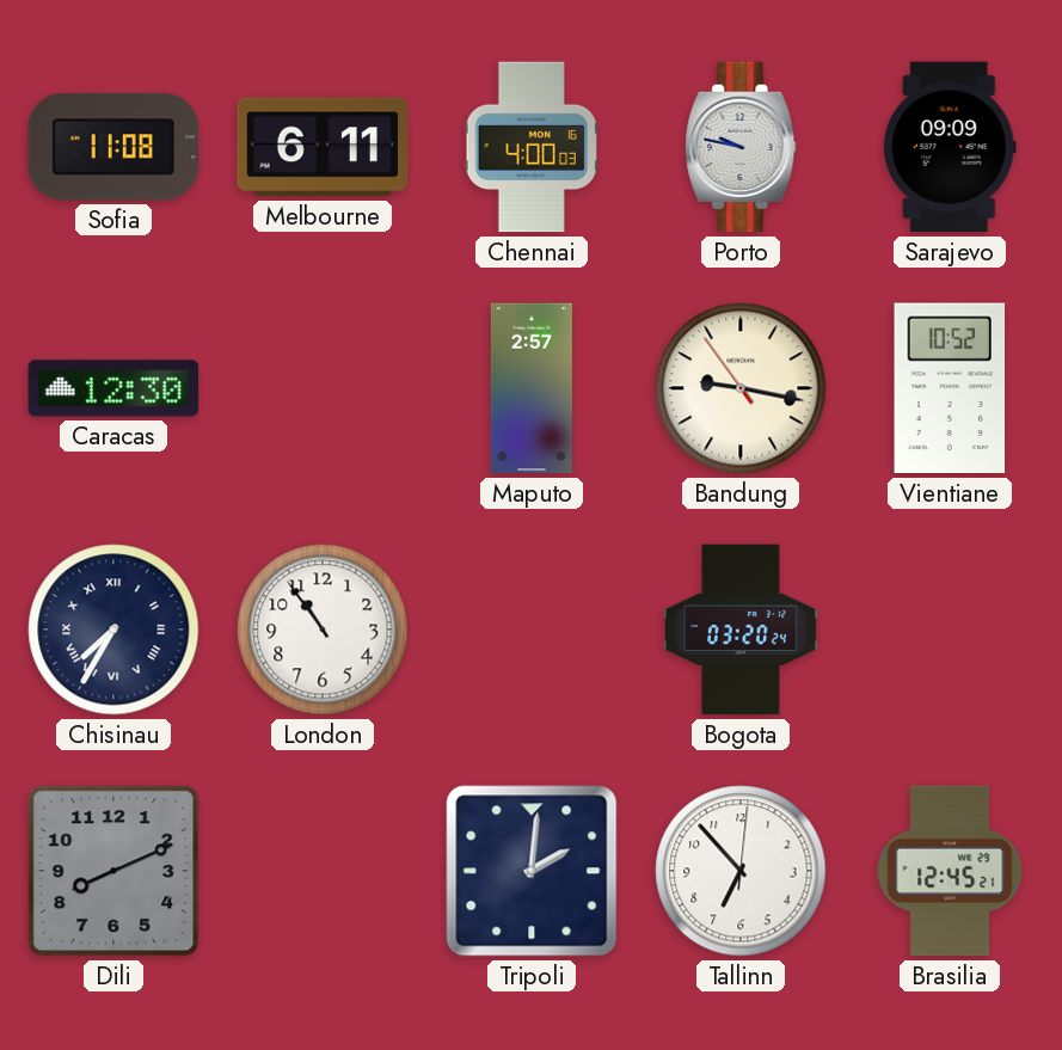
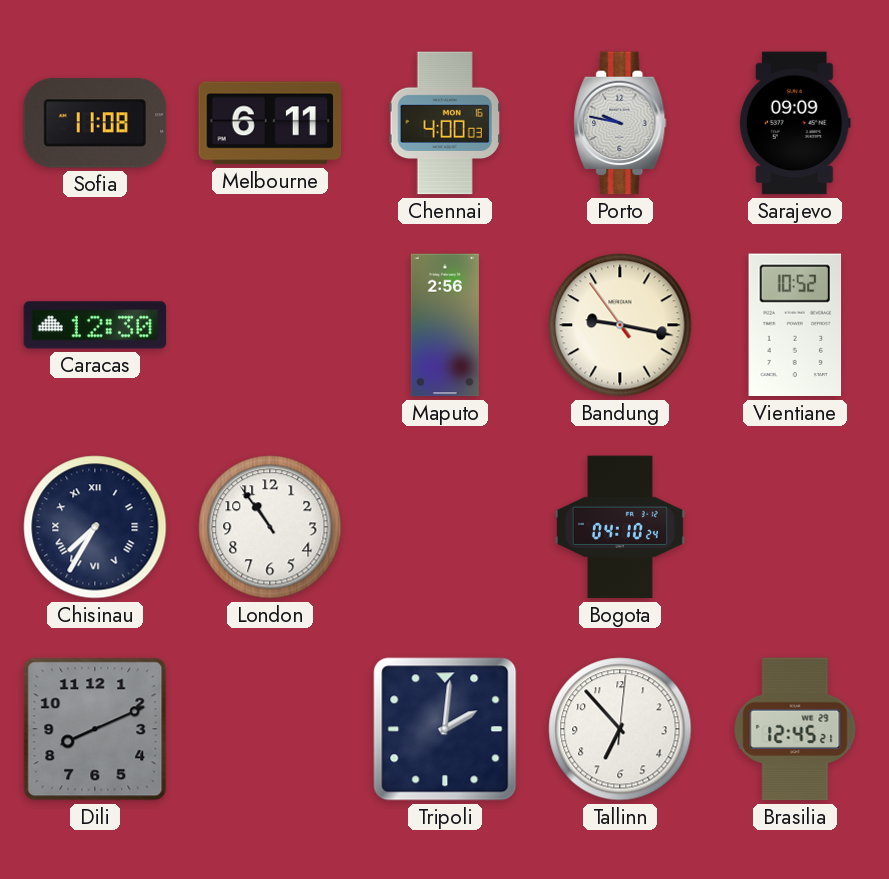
Maputo: 2:57 -> 2:56 (445, 325)
Bogota: 03:20 -> 04:10 (620, 527)
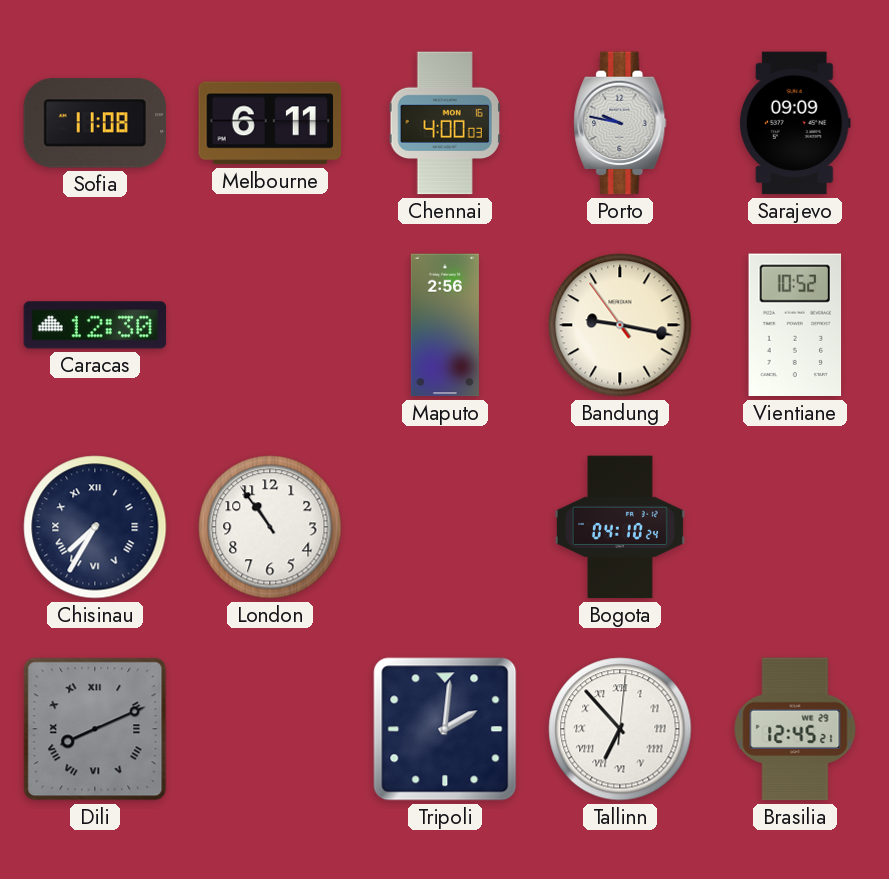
Dili numerals: Arabic -> Roman (95, 729)
Tallinn numerals: Arabic -> Roman (620, 729)
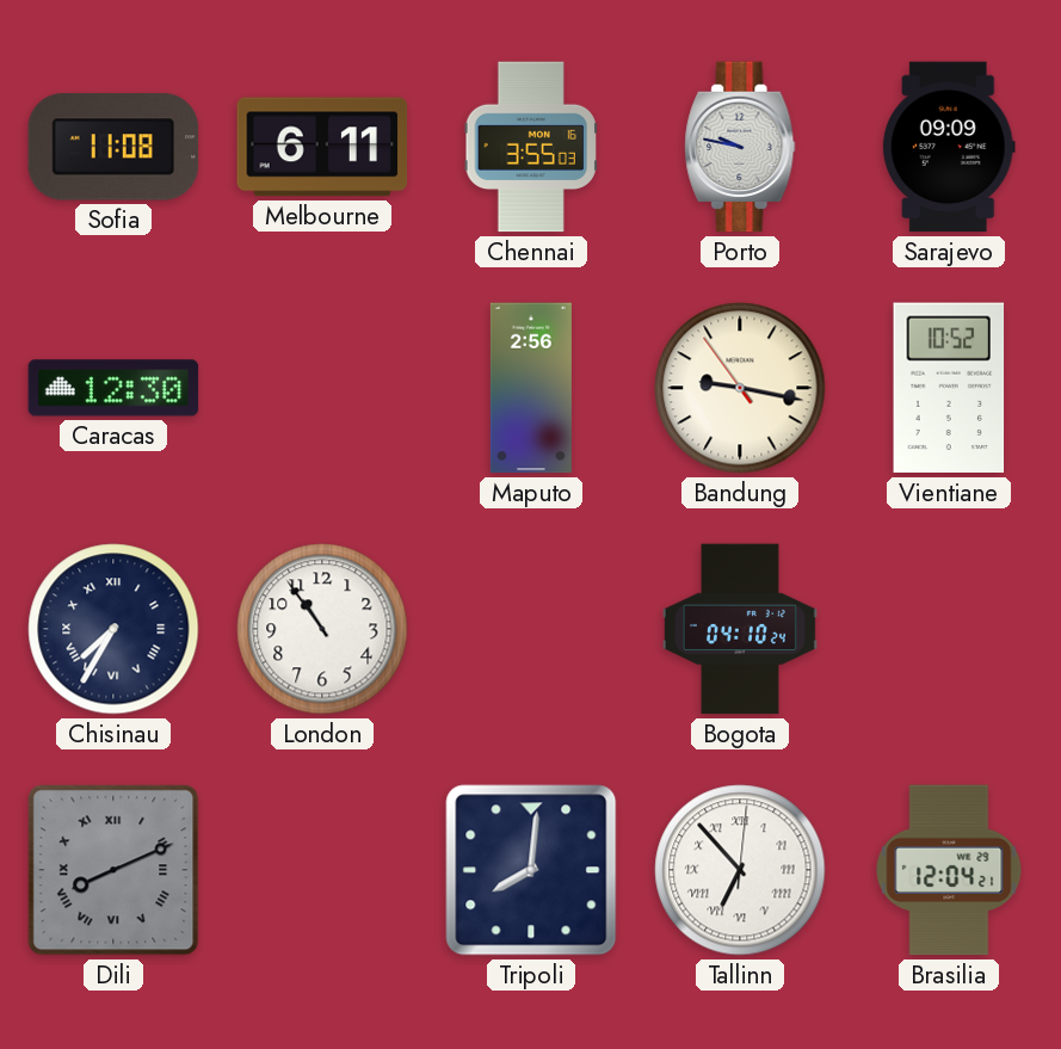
Chennai: 4:00 -> 3:55 (531, 147)
Tripoli: 2:01 -> 8:01 (531, 870)
Brasilia: 12:45 -> 12:04 (949, 870)
